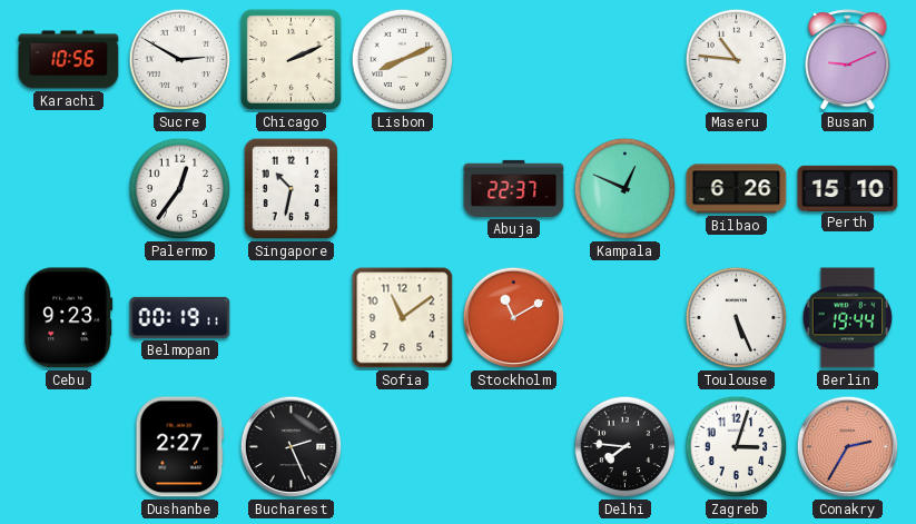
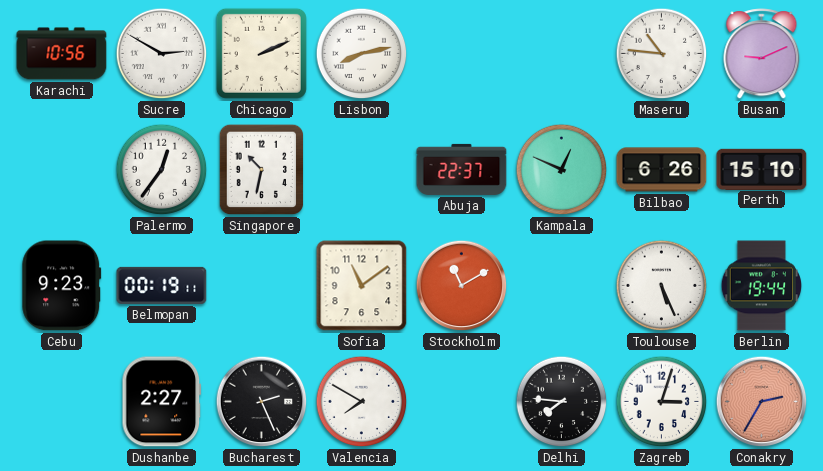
Lisbon: 8:11 -> 8:13 (362, 54)
Valencia: none -> 7:50 (362, 402)
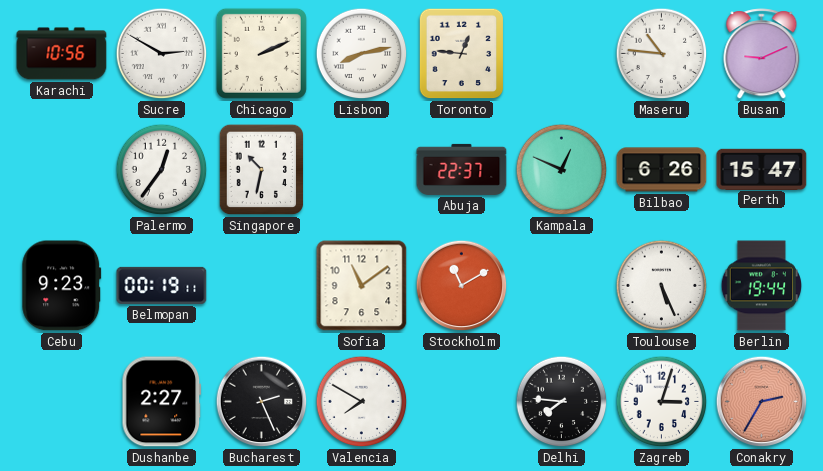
Toronto: none -> 12:46 (462, 54)
Perth: 15:10 -> 15:47 (762, 169)
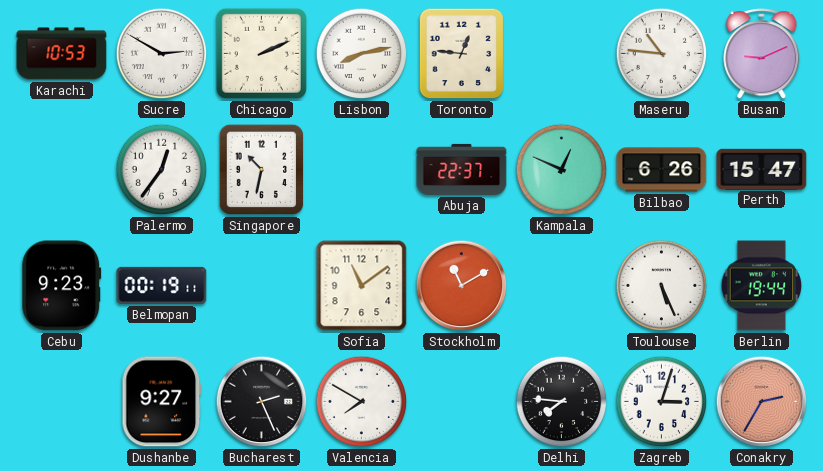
Karachi: 10:56 -> 10:53 (62, 54)
Dushanbe: 2:27 -> 9:27 (162, 402)
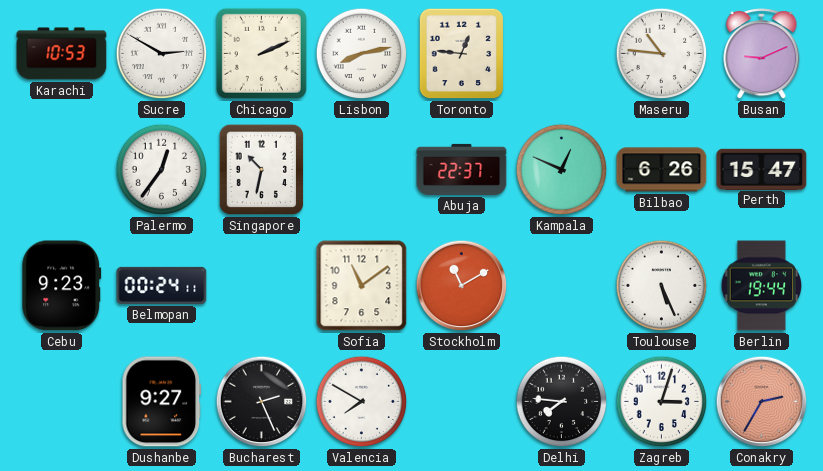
Belmopan: 00:19 -> 00:24 (162, 285)
